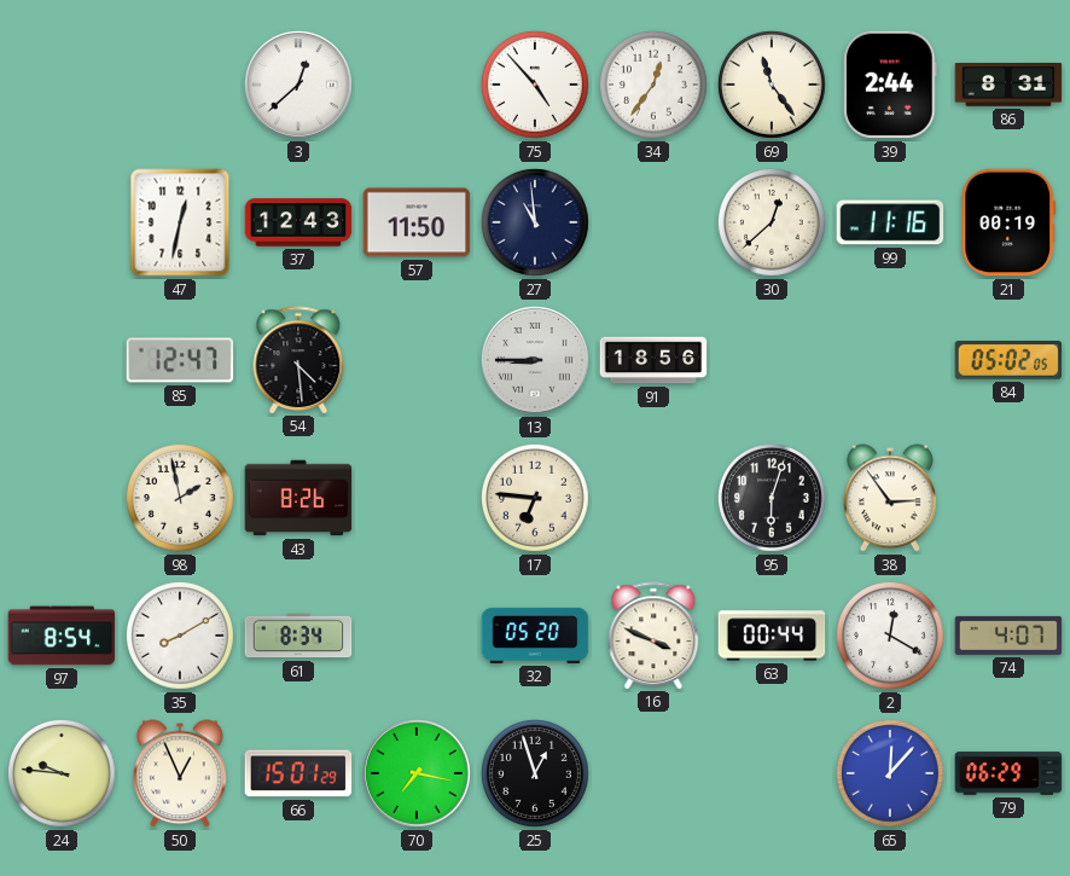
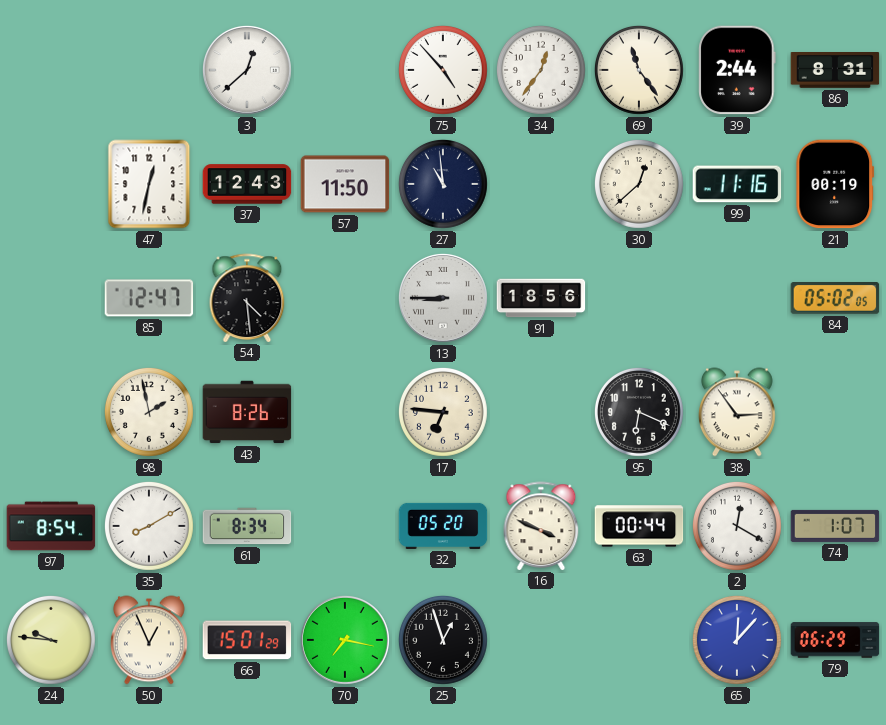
95: 6:03 -> 6:19 (639, 412)
74: 4:07 -> 1:07 (835, 526)
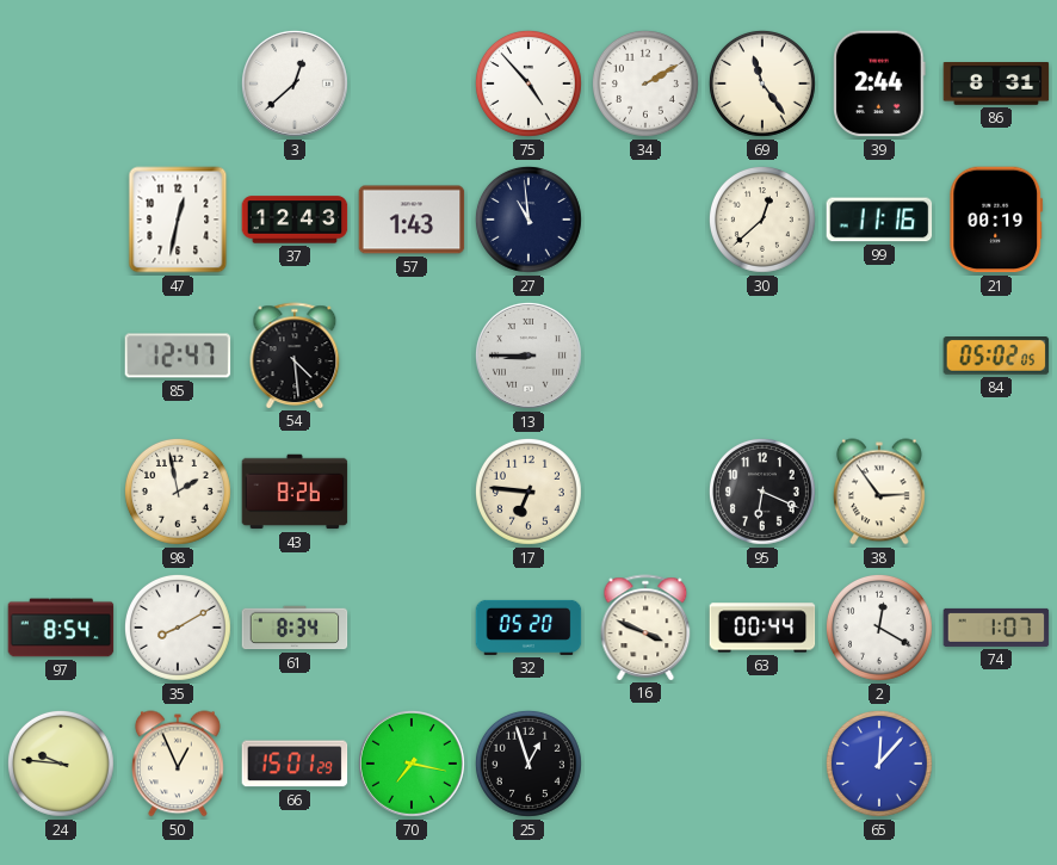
34: 12:36 -> 2:10 (645, 84)
57: 11:50 -> 1:43 (412, 220)
91: 18:56 -> none (541, 298)
79: 06:29 -> none (835, 640)
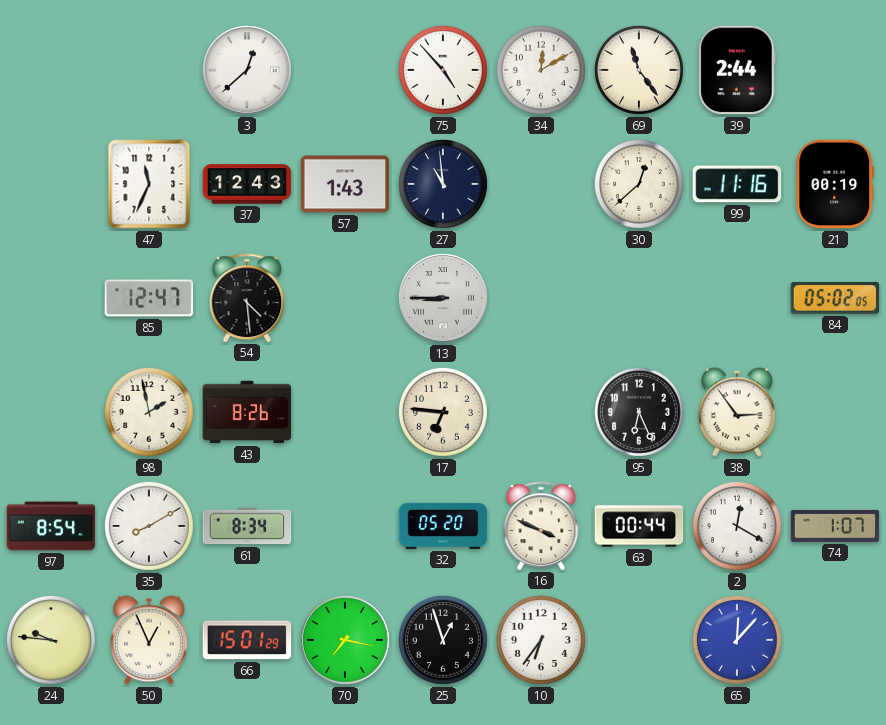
34: 2:10 -> 12:10 (541, 70)
86: 8:31 -> none (996, 85)
47: 12:32 -> 11:34 (149, 184)
95: 6:19 -> 6:26 (639, 412)
10: none -> 6:36 (541, 640)
